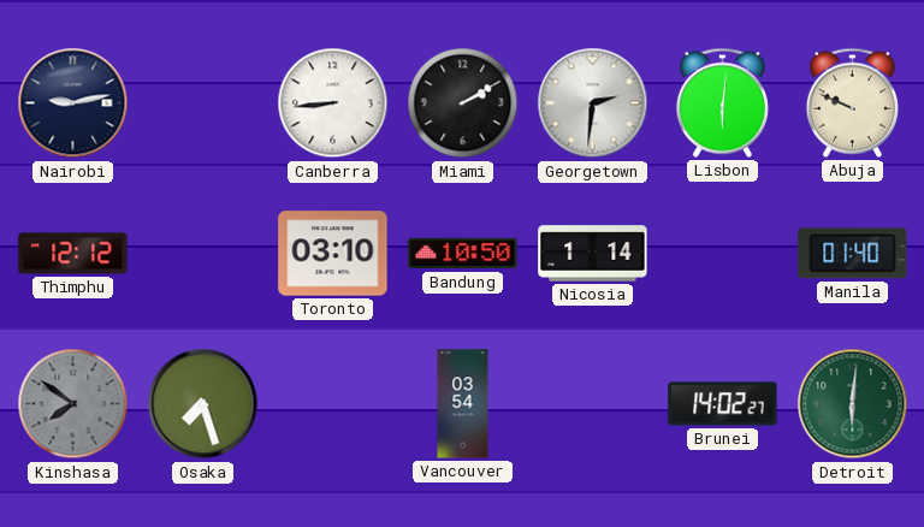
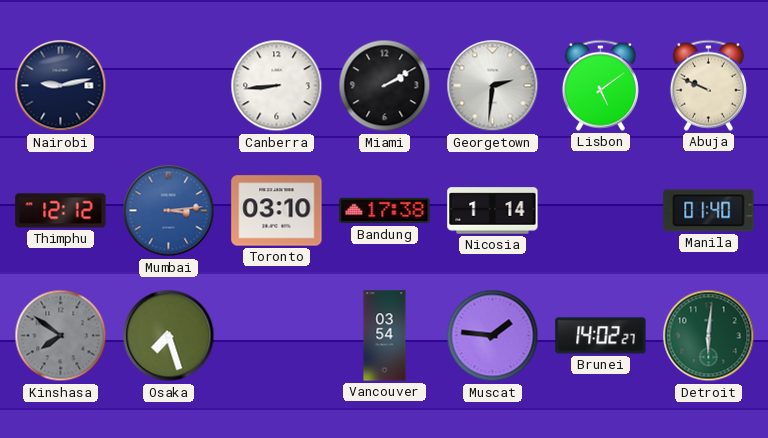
Lisbon: 6:01 -> 5:09 (600, 85)
Mumbai: none -> 3:14 (169, 211)
Bandung: 10:50 -> 17:38 (385, 211)
Muscat: none -> 1:46 (493, 336)
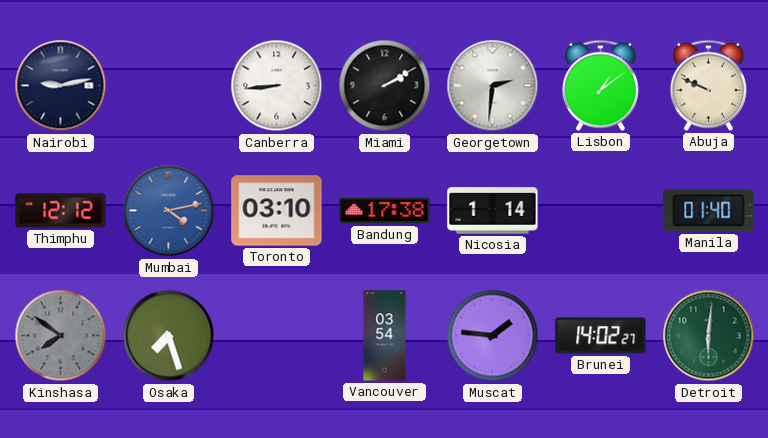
Lisbon: 5:09 -> 1:09 (600, 85)
Mumbai: 3:14 -> 4:13 (169, 211)
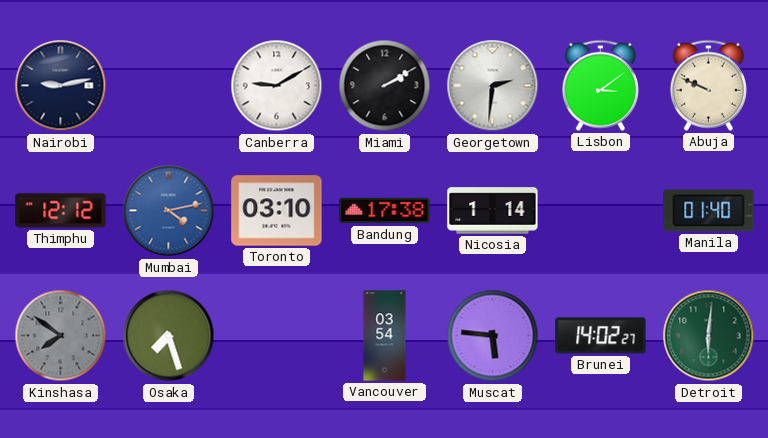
Canberra: 8:44 -> 9:10 (277, 86)
Lisbon: 1:09 -> 3:09 (600, 85)
Muscat: 1:46 -> 5:46 (493, 336)
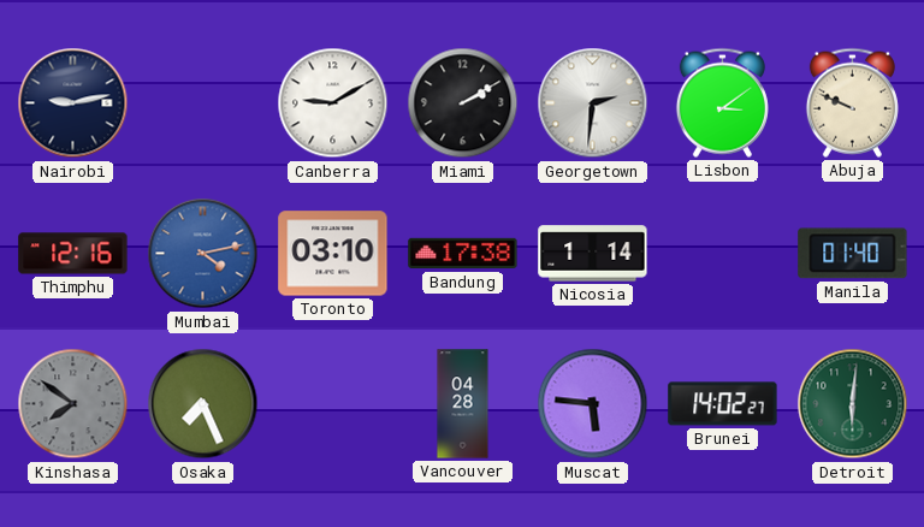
Thimphu: 12:12 -> 12:16 (73, 254)
Osaka: 7:27 -> 7:26 (203, 404)
Vancouver: 03:54 -> 04:28 (463, 404)
